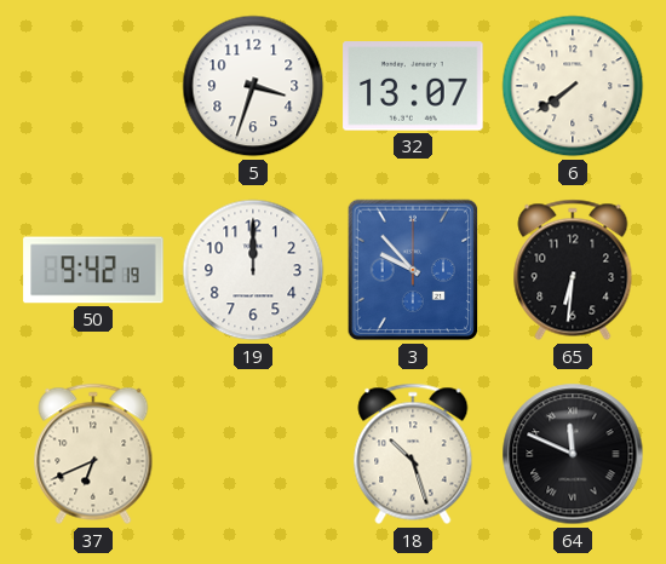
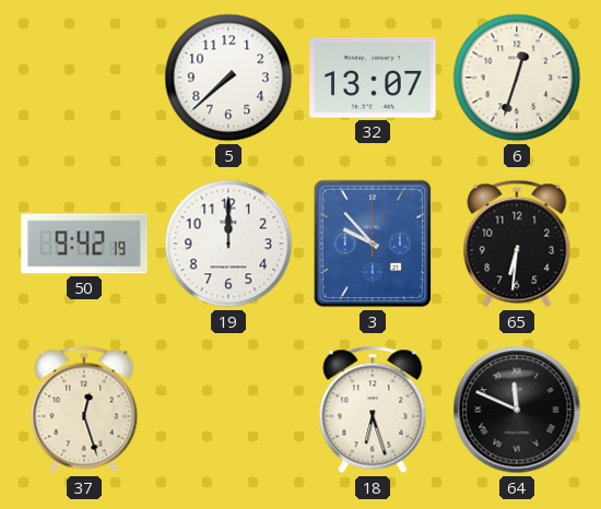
5: 3:33 -> 7:38 (228, 78)
6: 7:39 -> 12:33 (517, 78)
37: 6:41 -> 12:27 (84, 410)
18: 10:27 -> 6:27 (373, 410)
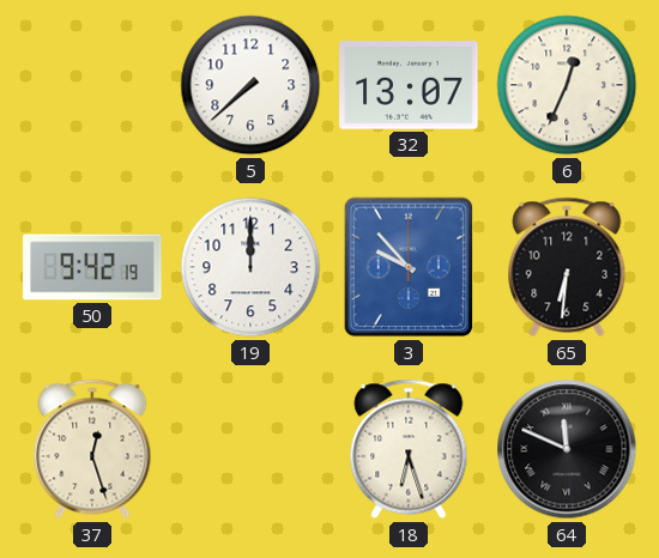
6: 12:33 -> 12:34 (567, 85)
